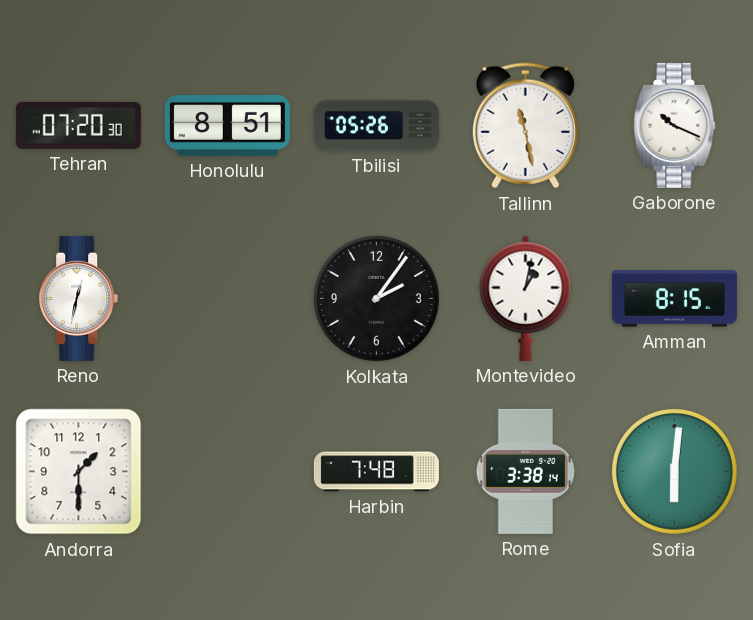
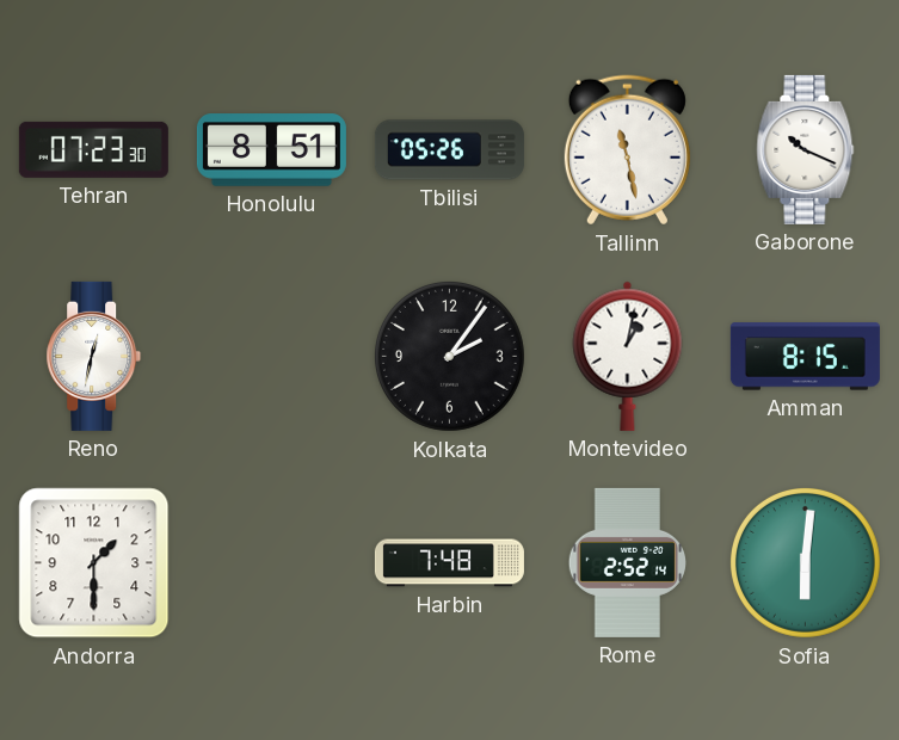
Tehran: 07:20 -> 07:23 (93, 149)
Rome: 3:38 -> 2:52 (627, 562)
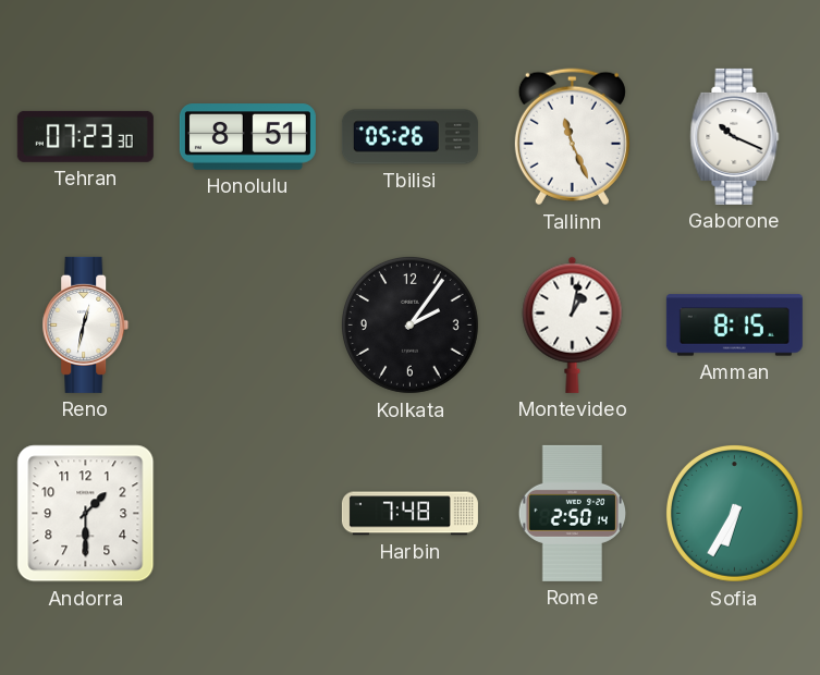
Tallinn: 11:28 -> 11:26 (572, 137)
Rome: 2:52 -> 2:50 (572, 513)
Sofia: 6:01 -> 6:35 (734, 513)
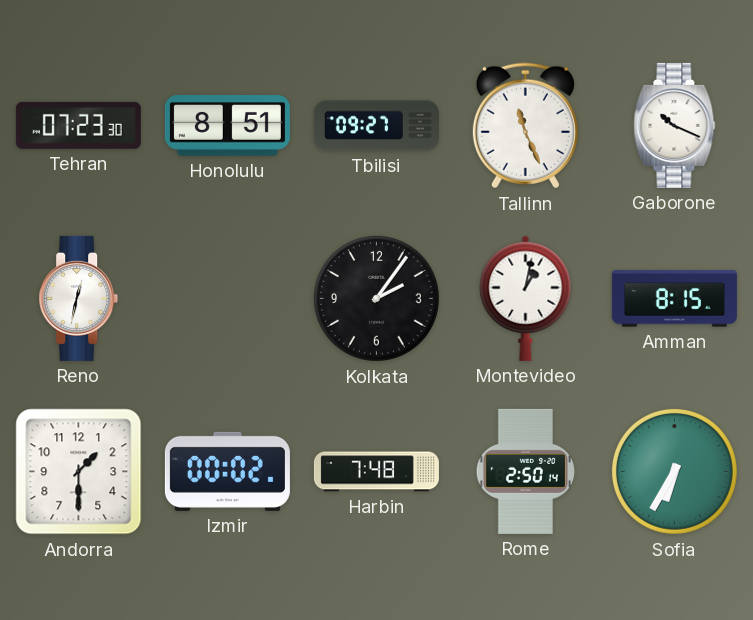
Tbilisi: 05:26 -> 09:27 (376, 126)
Izmir: none -> 00:02 (227, 471)
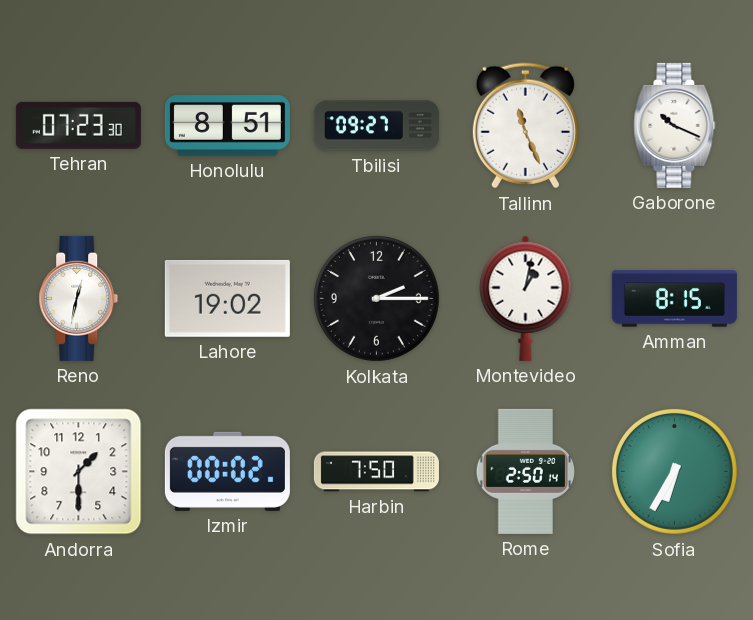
Lahore: none -> 19:02 (227, 298)
Kolkata: 2:06 -> 2:15 (376, 298)
Harbin: 7:48 -> 7:50 (376, 472)
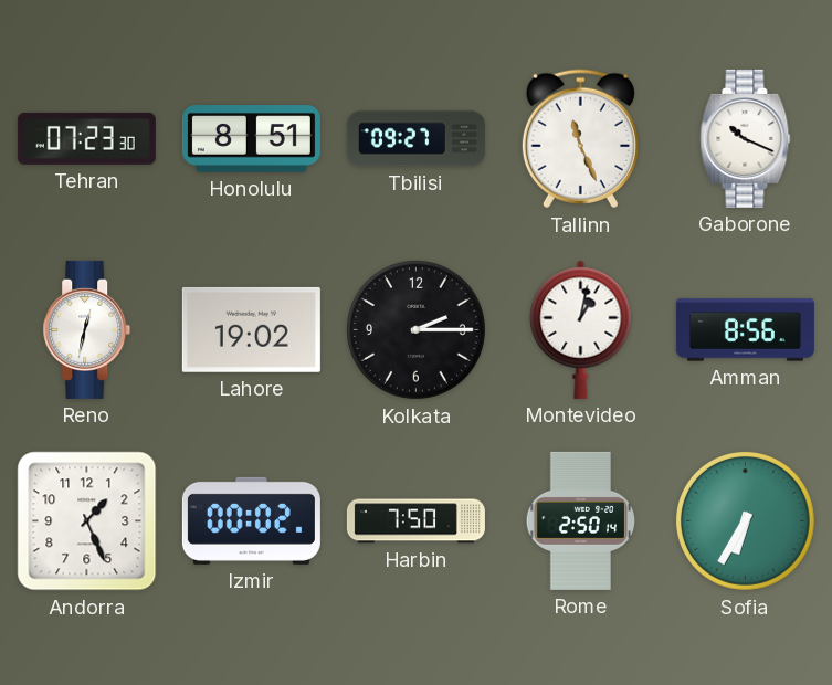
Amman: 8:15 -> 8:56 (745, 330)
Andorra: 1:30 -> 1:26 (87, 521)
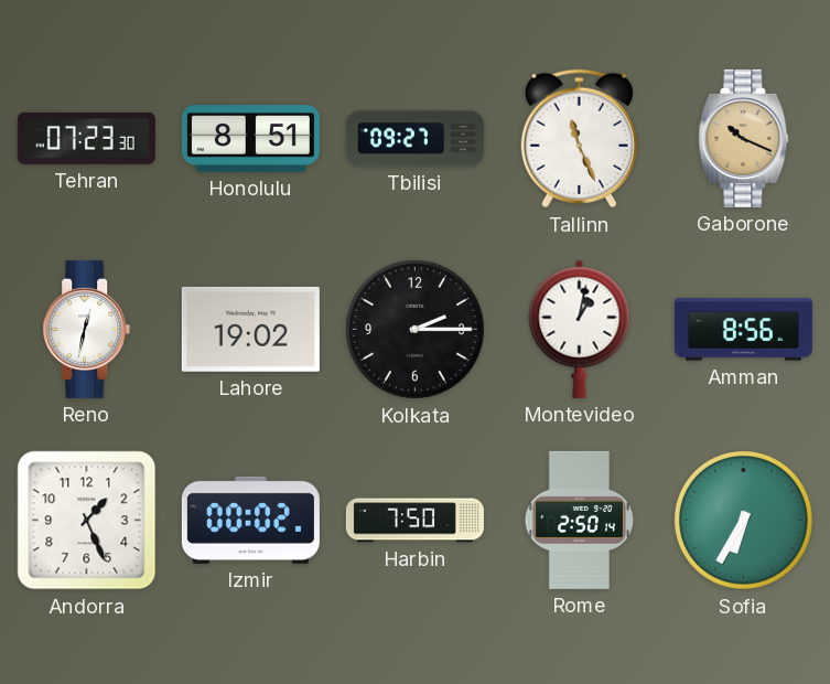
Gaborone dial: white -> champagne (744, 138)
